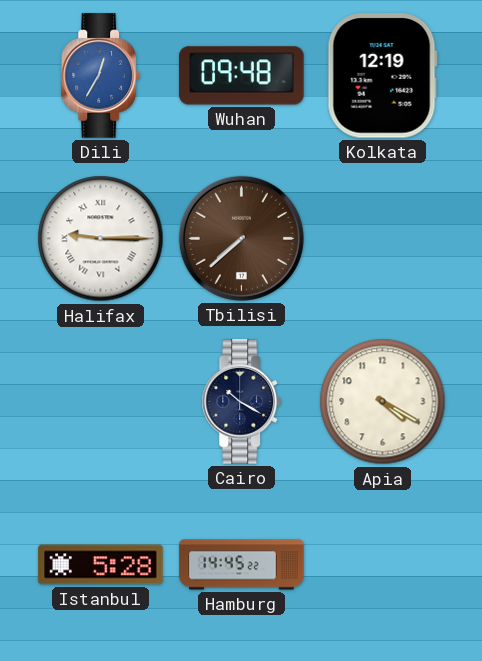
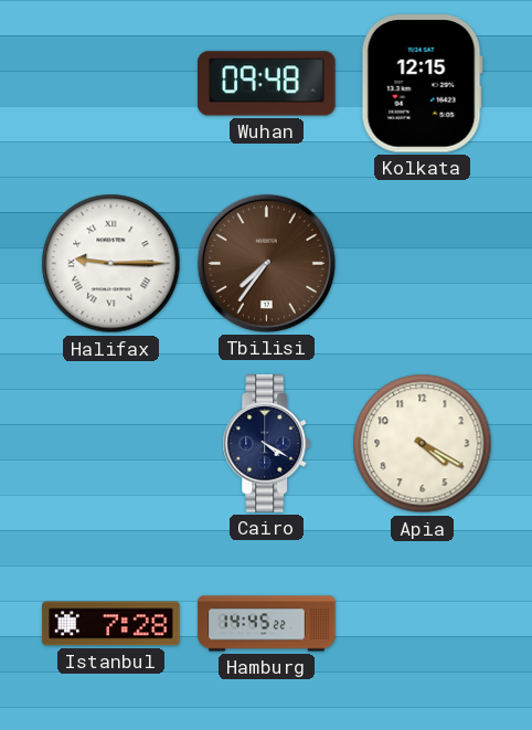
Dili: 12:35 -> none (101, 76)
Kolkata: 12:19 -> 12:15 (422, 84)
Tbilisi: 7:38 -> 7:36 (266, 263)
Cairo: 10:20 -> 4:20 (267, 444)
Istanbul: 5:28 -> 7:28 (111, 624)
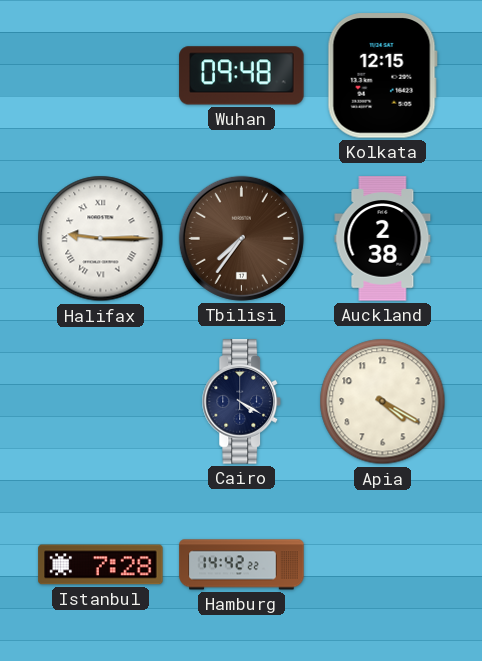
Auckland: none -> 2:38 (383, 239)
Hamburg: 14:45 -> 14:42 (242, 565)
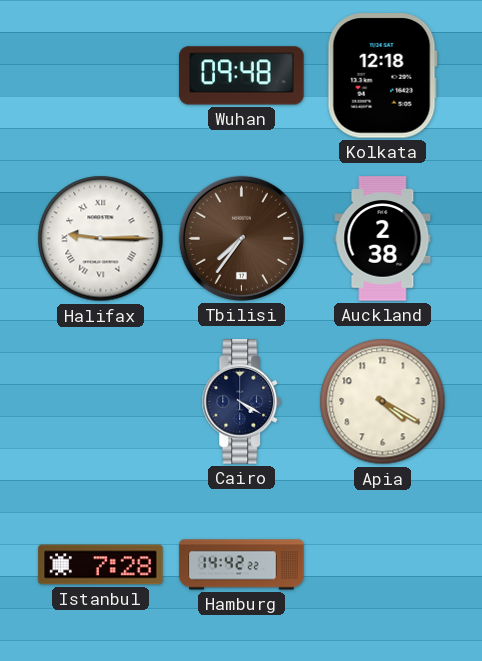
Kolkata: 12:15 -> 12:18 (382, 76)
